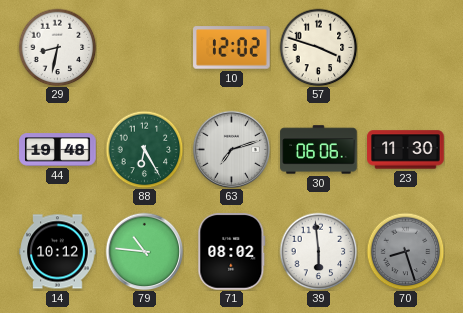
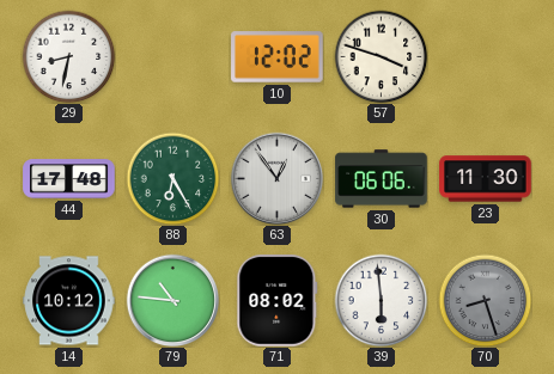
44: 19:48 -> 17:48 (69, 179)
63: 7:12 -> 12:54 (276, 178)
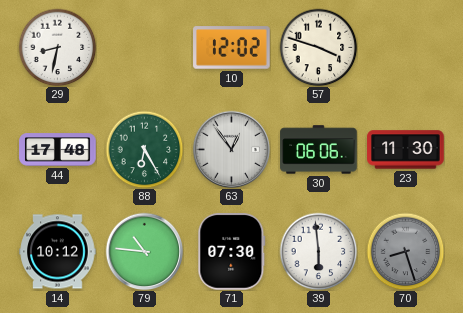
71: 08:02 -> 07:30 (232, 252)
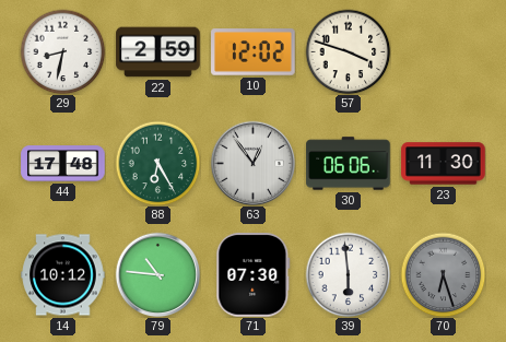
22: none -> 2:59 (158, 52)
70: 8:27 -> 6:27 (443, 274)
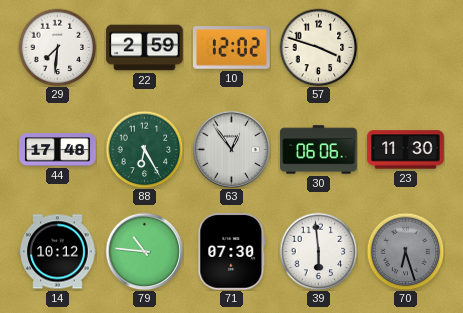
29: 8:32 -> 7:31 (57, 47)
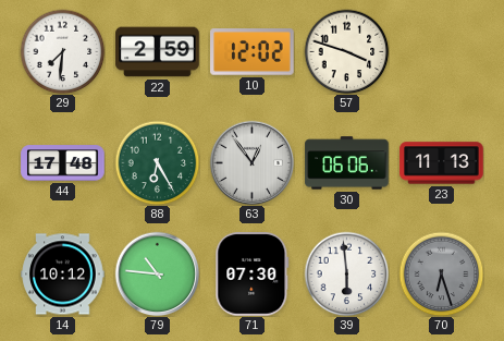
23: 11:30 -> 11:13 (442, 163)
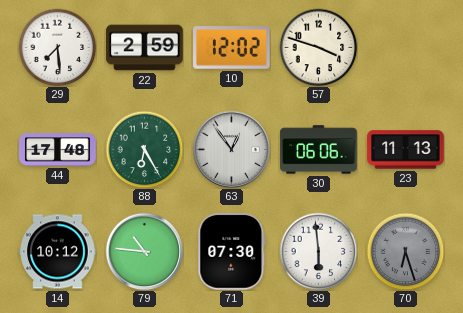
29: 7:31 -> 7:29 (57, 47)
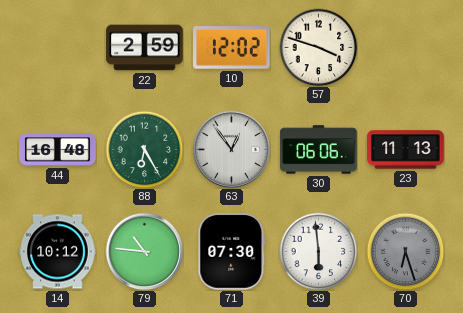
29: 7:29 -> none (57, 47)
44: 17:48 -> 16:48 (58, 150)
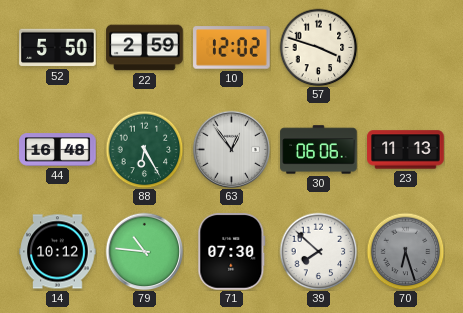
52: none -> 5:50 (58, 48)
39: 5:59 -> 7:52 (318, 251)
